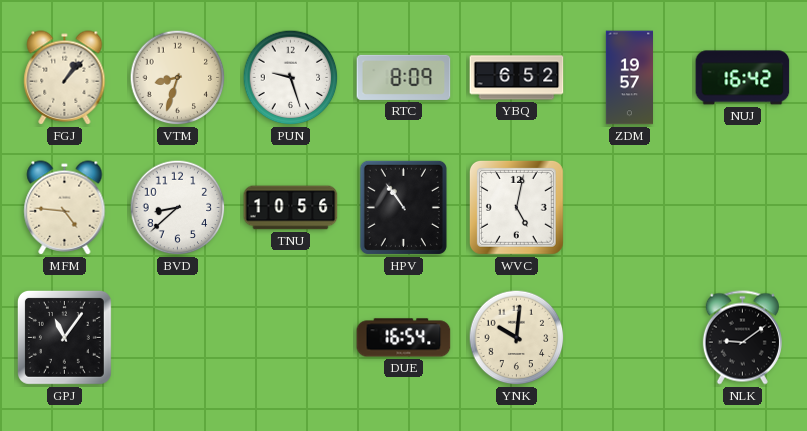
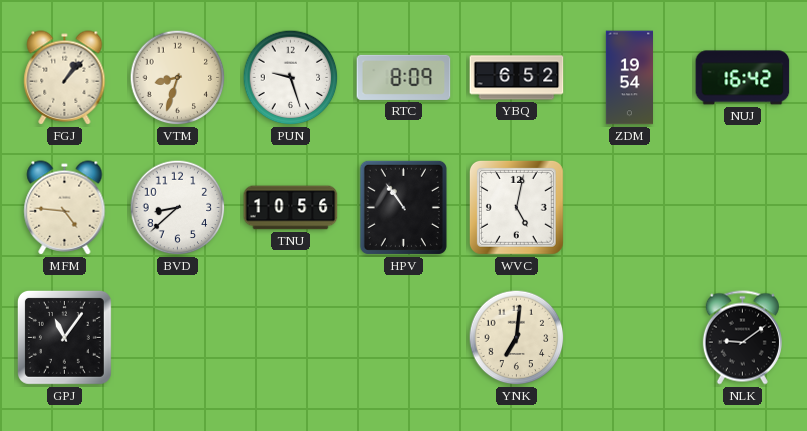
ZDM: 19:57 -> 19:54 (629, 78)
DUE: 16:54 -> none (404, 338)
YNK: 10:01 -> 7:01 (517, 338)
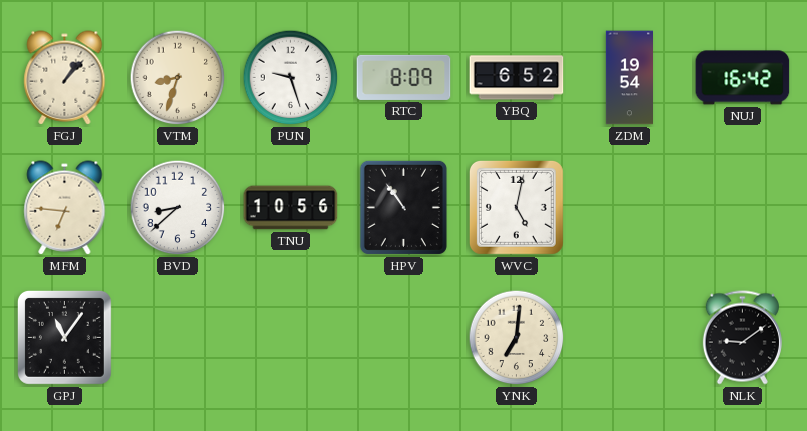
MFM: 4:46 -> 6:46 (65, 208)
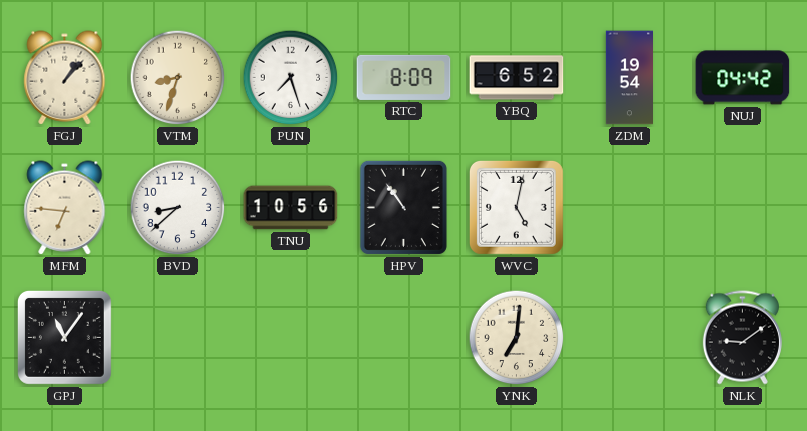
PUN: 9:27 -> 7:27 (291, 78)
NUJ: 16:42 -> 04:42 (743, 78)
